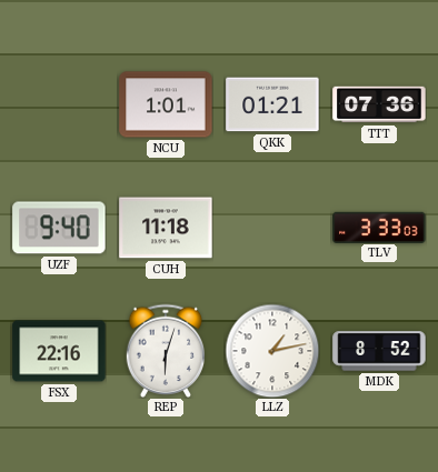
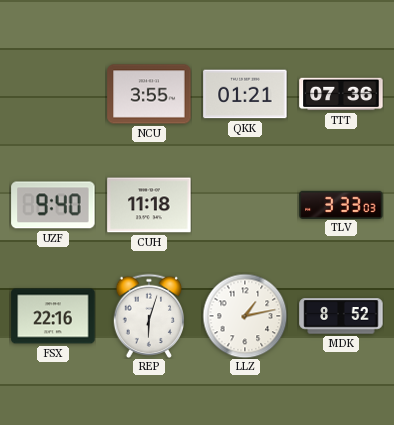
NCU: 1:01 -> 3:55 (149, 94)
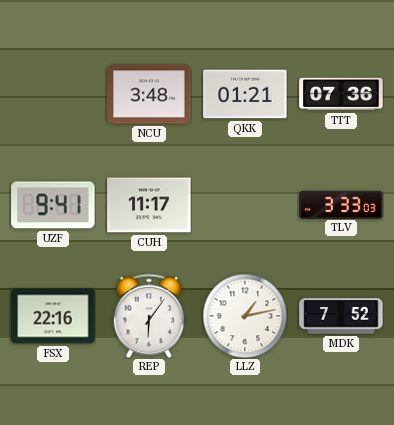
NCU: 3:55 -> 3:48 (149, 94)
UZF: 9:40 -> 9:41 (53, 205)
CUH: 11:18 -> 11:17 (149, 205)
REP: 6:03 -> 6:06 (149, 316)
MDK: 8:52 -> 7:52 (341, 316)
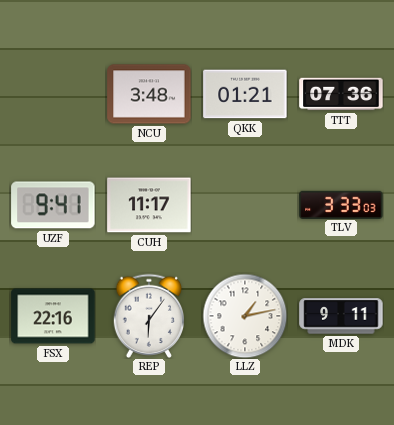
MDK: 7:52 -> 9:11 (341, 316)
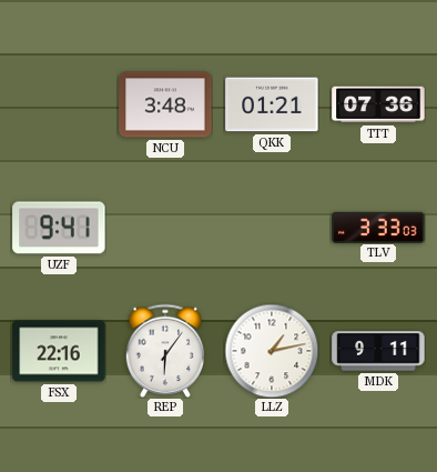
CUH: 11:17 -> none (149, 205)
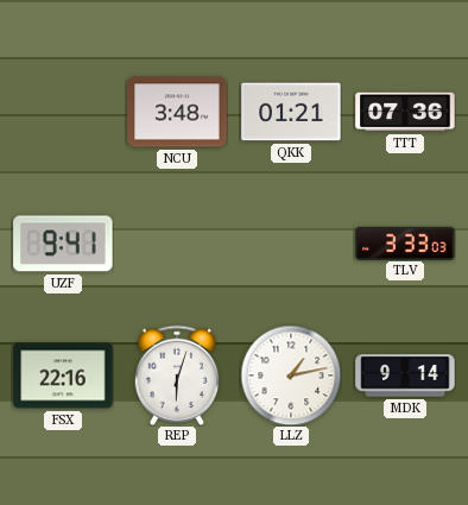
REP: 6:06 -> 6:03 (177, 375)
MDK: 9:11 -> 9:14 (405, 375)
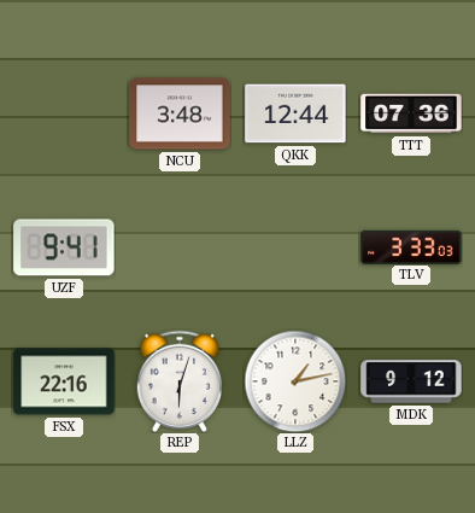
QKK: 01:21 -> 12:44 (295, 113)
MDK: 9:14 -> 9:12 (411, 381)
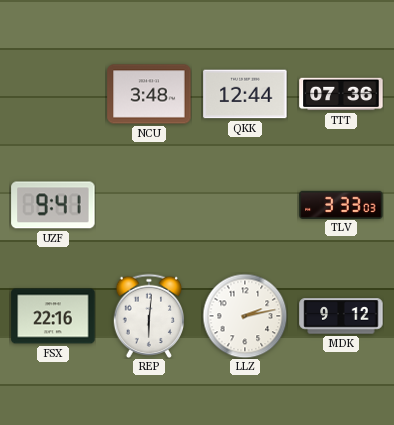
REP: 6:03 -> 6:01 (149, 316)
LLZ: 1:13 -> 2:13 (245, 316)
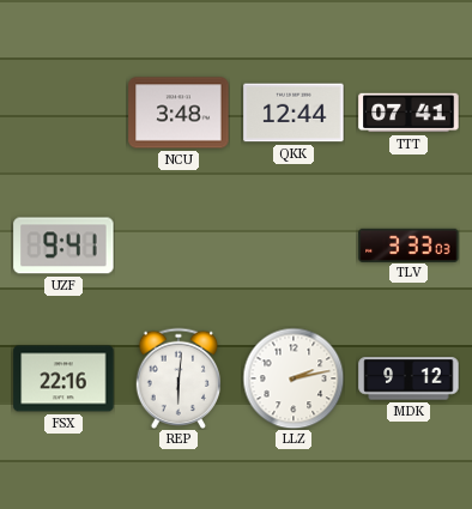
TTT: 07:36 -> 07:41 (409, 113)
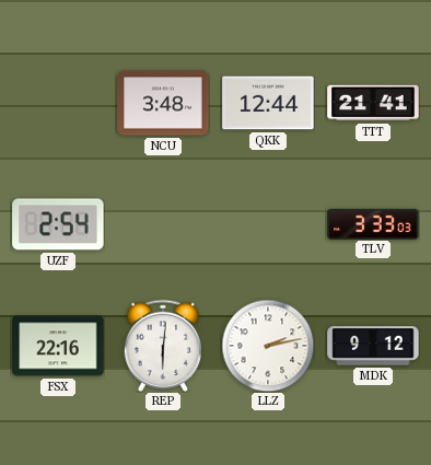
TTT: 07:41 -> 21:41 (373, 103)
UZF: 9:41 -> 2:54 (58, 224)
